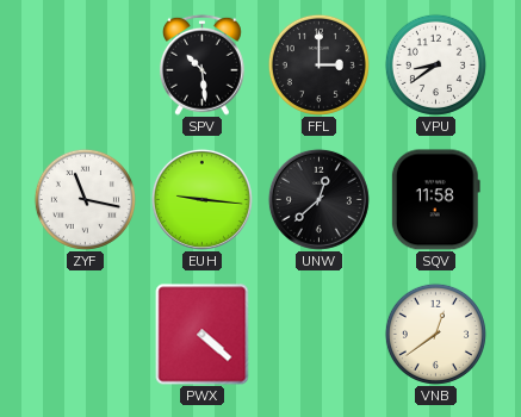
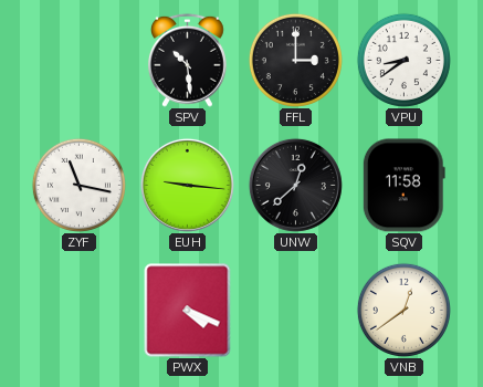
PWX: 4:22 -> 4:19 (188, 311)
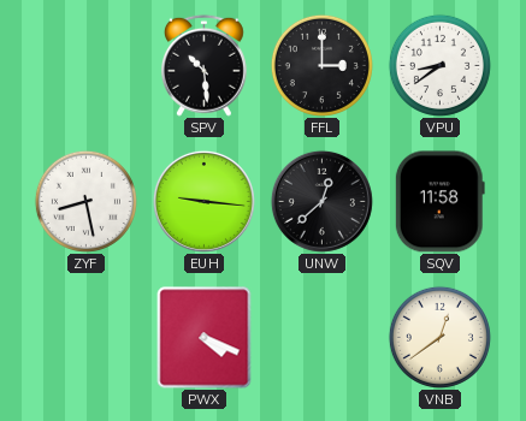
ZYF: 11:17 -> 8:28 (85, 201)
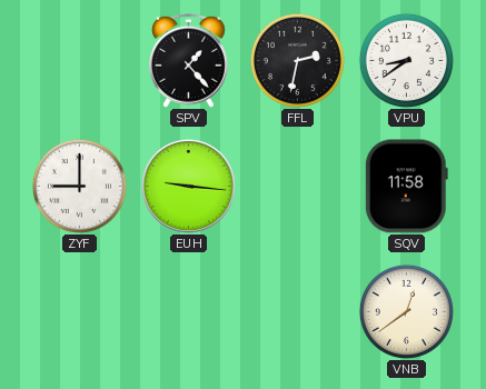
SPV: 10:29 -> 1:23 (188, 60)
FFL: 3:00 -> 2:32 (297, 60)
ZYF: 8:28 -> 9:00 (79, 186)
UNW: 12:38 -> none (321, 201)
PWX: 4:19 -> none (205, 338)
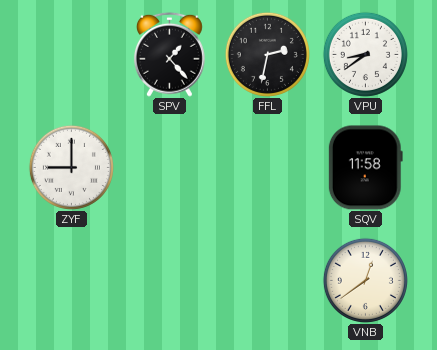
EUH: 9:16 -> none (188, 186)
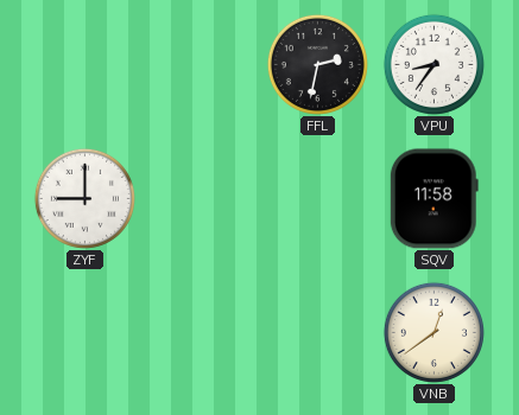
SPV: 1:23 -> none (169, 54)
VPU: 8:39 -> 8:36 (433, 64)
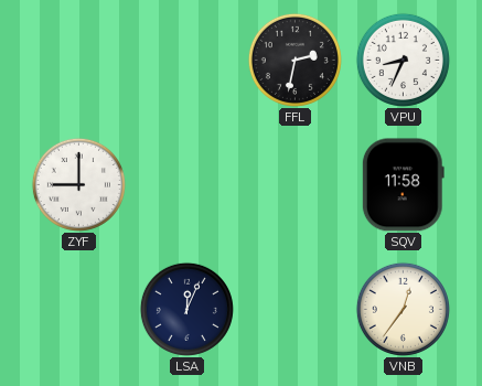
VPU: 8:36 -> 8:34 (403, 60)
LSA: none -> 12:04 (186, 309)
VNB: 12:39 -> 12:36 (403, 309)
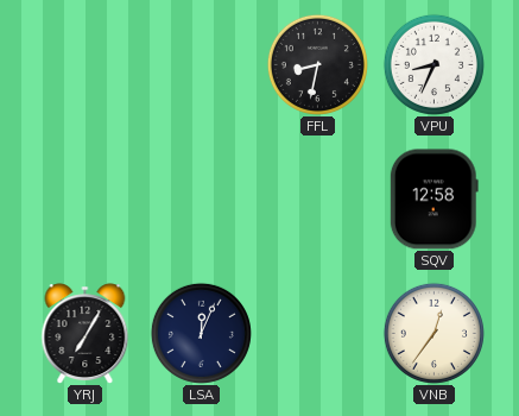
FFL: 2:32 -> 8:32 (317, 64)
ZYF: 9:00 -> none (78, 184)
SQV: 11:58 -> 12:58 (433, 200)
YRJ: none -> 7:05 (86, 334)
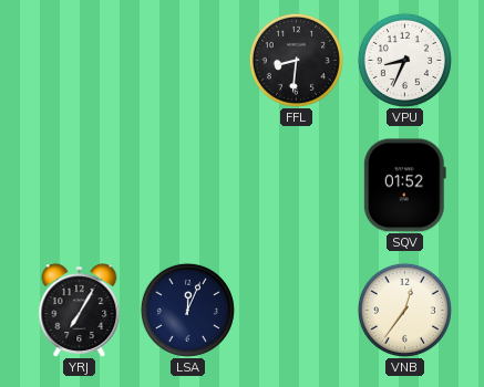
FFL: 8:32 -> 8:31 (296, 60)
SQV: 12:58 -> 01:52 (404, 186)
